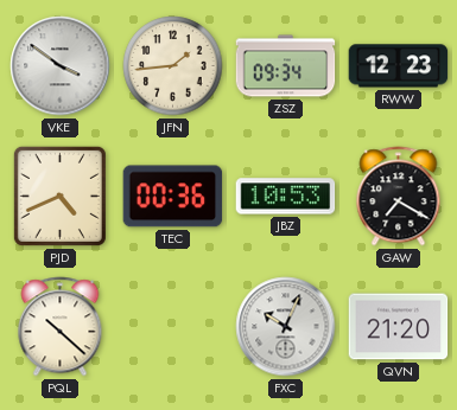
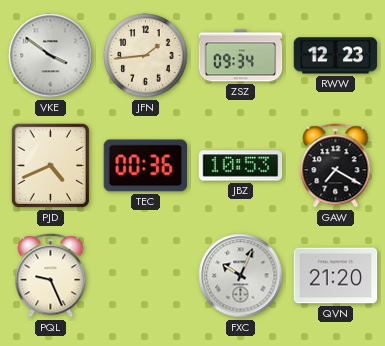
PQL: 10:22 -> 9:26 (51, 276)
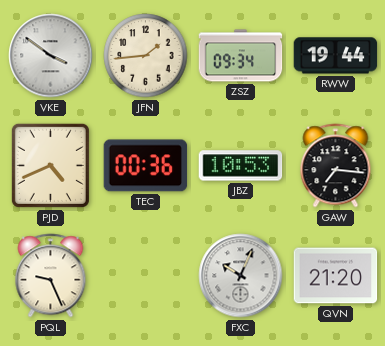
RWW: 12:23 -> 19:44 (336, 56)
GAW: 7:20 -> 7:16 (336, 166)
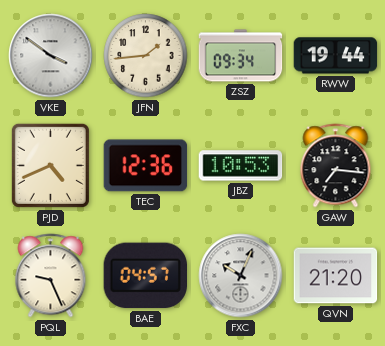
TEC: 00:36 -> 12:36 (146, 166)
BAE: none -> 04:57 (145, 276)
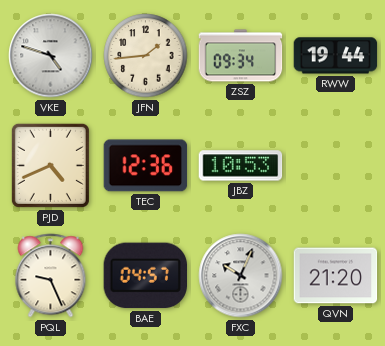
VKE: 3:51 -> 4:48 (51, 56)
GAW: 7:16 -> none (336, 166)
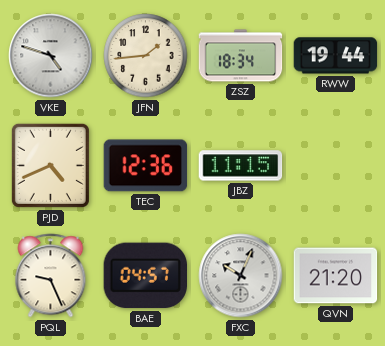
ZSZ: 09:34 -> 18:34 (241, 56)
JBZ: 10:53 -> 11:15 (241, 166)
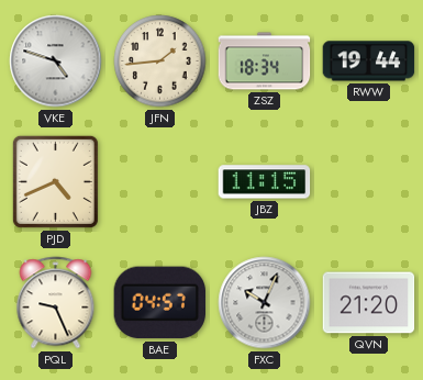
TEC: 12:36 -> none (146, 166)
